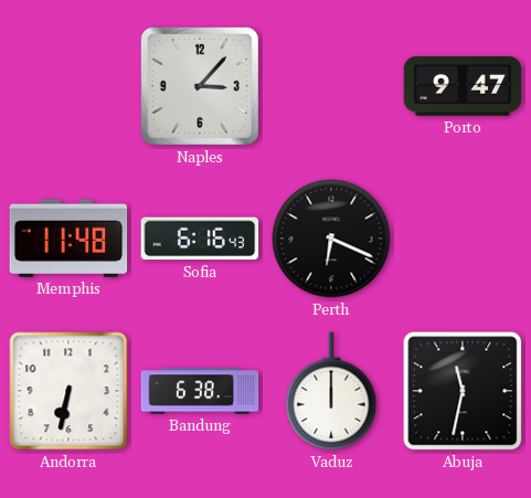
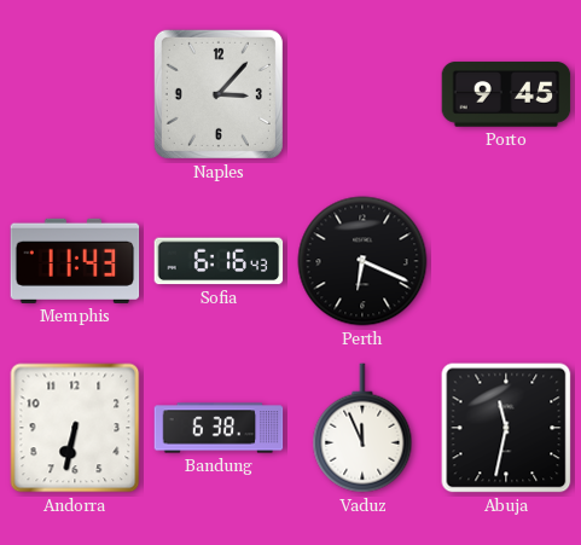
Porto: 9:47 -> 9:45 (506, 94)
Memphis: 11:48 -> 11:43 (75, 261)
Vaduz: 12:00 -> 11:56 (362, 428)
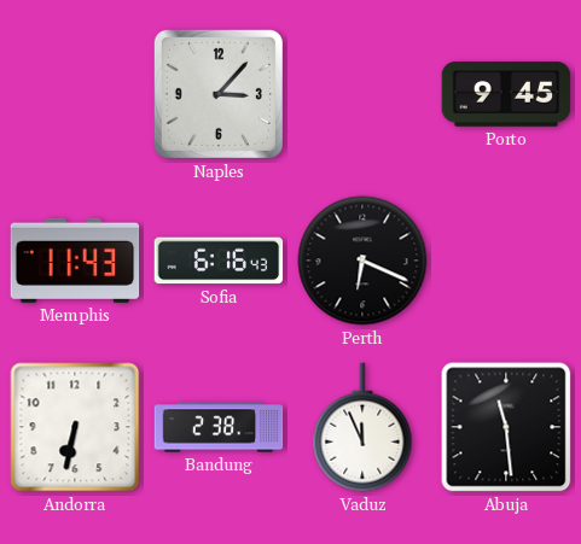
Bandung: 6:38 -> 2:38 (219, 427)
Abuja: 11:32 -> 11:29 (506, 427)
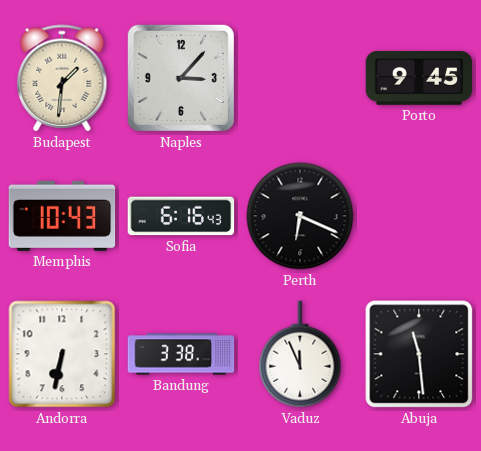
Budapest: none -> 1:31 (62, 78)
Memphis: 11:43 -> 10:43 (62, 216)
Bandung: 2:38 -> 3:38 (181, 354)
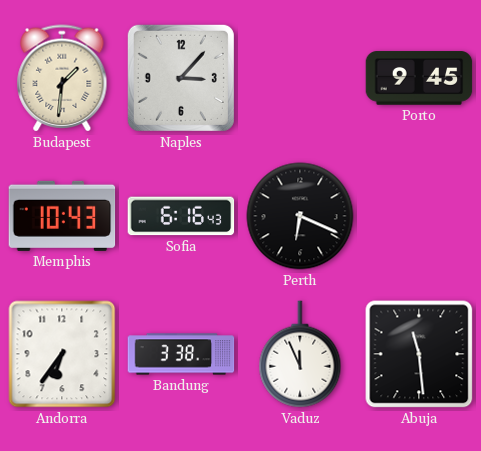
Andorra: 6:32 -> 6:36 (62, 354)
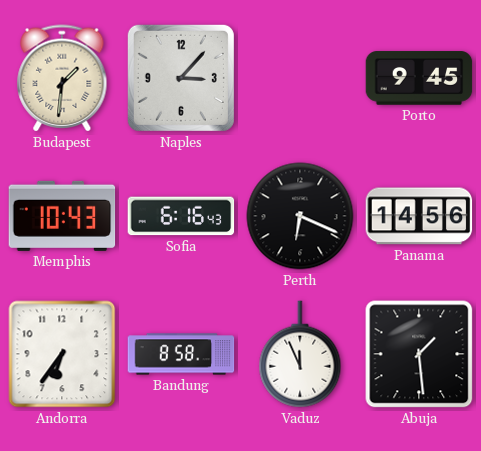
Panama: none -> 14:56 (419, 216)
Bandung: 3:38 -> 8:58 (181, 354)
Abuja: 11:29 -> 1:29 (419, 354)
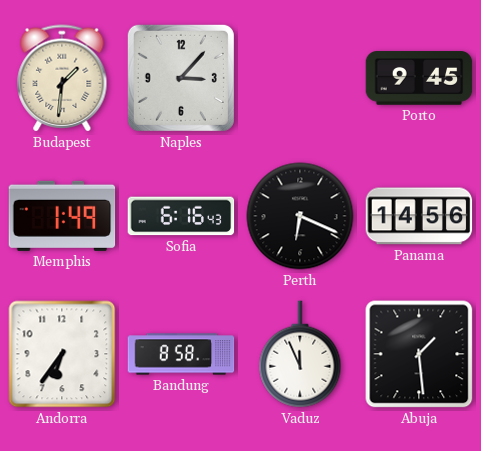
Memphis: 10:43 -> 1:49 (62, 216)
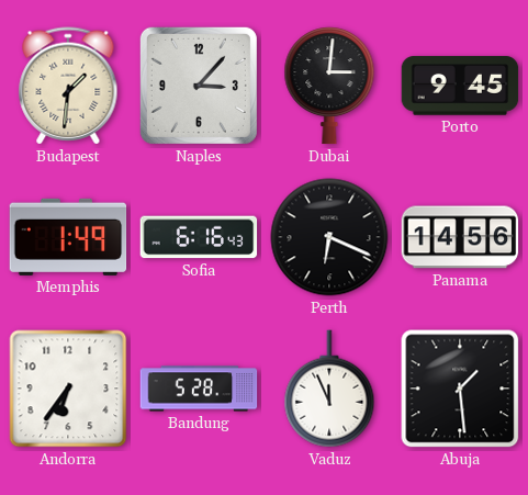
Dubai: none -> 3:01 (329, 86)
Bandung: 8:58 -> 5:28 (199, 389)
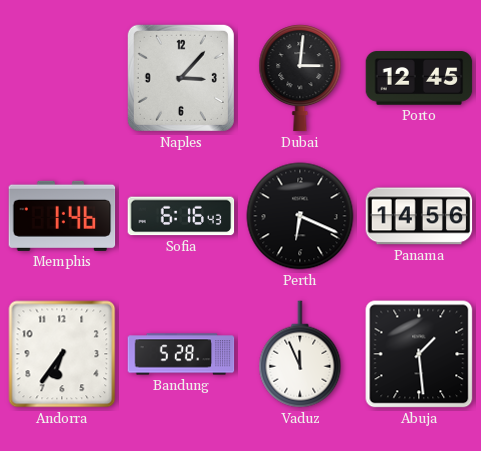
Budapest: 1:31 -> none (68, 86)
Porto: 9:45 -> 12:45 (419, 78)
Memphis: 1:49 -> 1:46 (62, 216)
